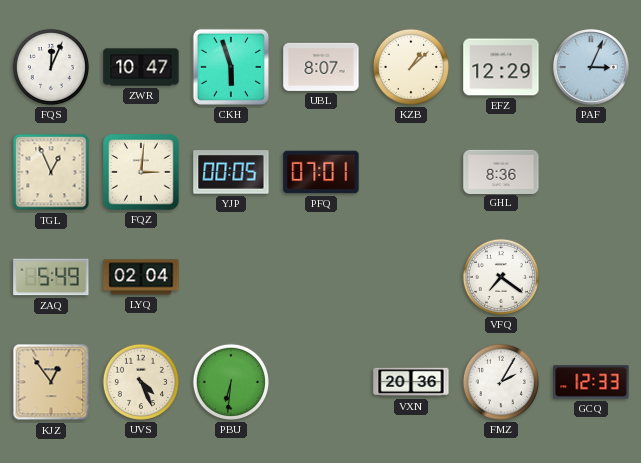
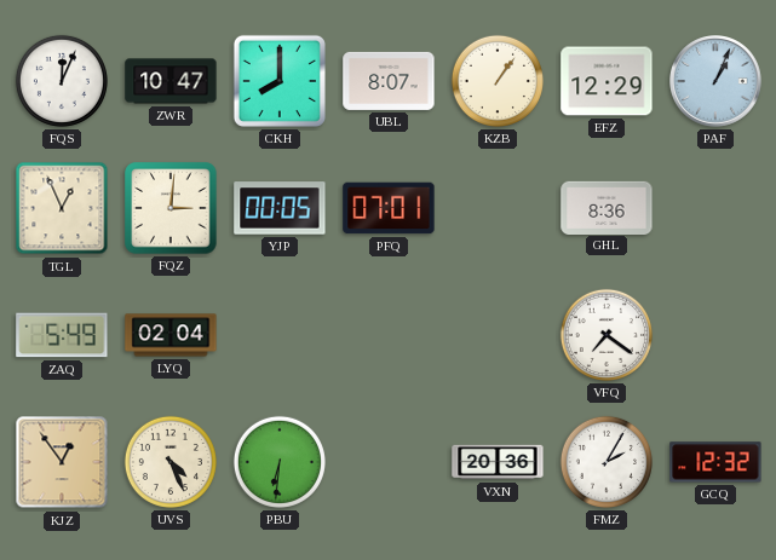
CKH: 5:57 -> 8:00 (280, 81)
KZB: 1:08 -> 1:06 (498, 81)
PAF: 3:04 -> 1:04 (717, 82)
GCQ: 12:33 -> 12:32 (715, 462)
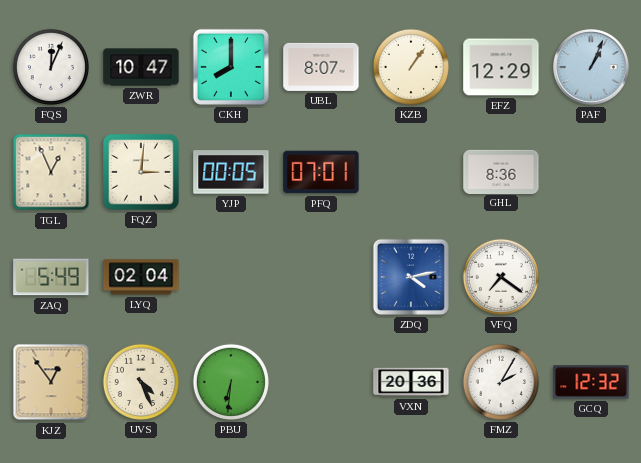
ZDQ: none -> 4:13 (411, 277)
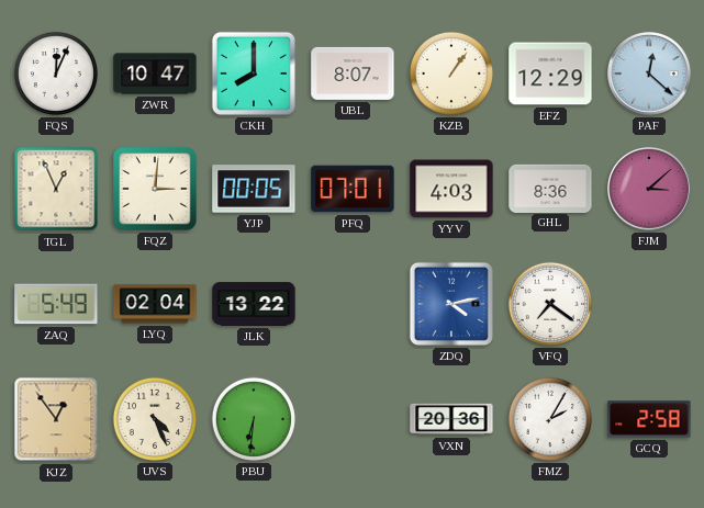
PAF: 1:04 -> 12:22 (650, 75)
YYV: none -> 4:03 (451, 189)
FJM: none -> 3:08 (650, 190)
JLK: none -> 13:22 (254, 304)
GCQ: 12:32 -> 2:58 (649, 419)
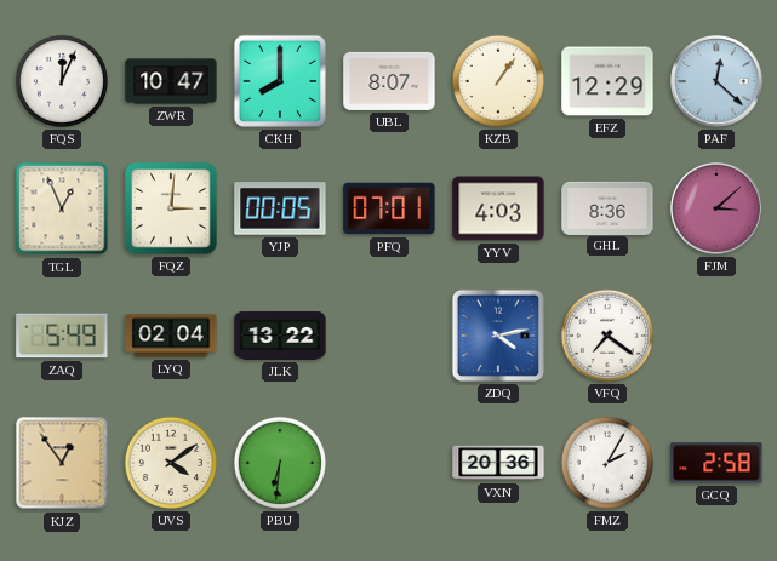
UVS: 4:26 -> 4:09 (171, 463)
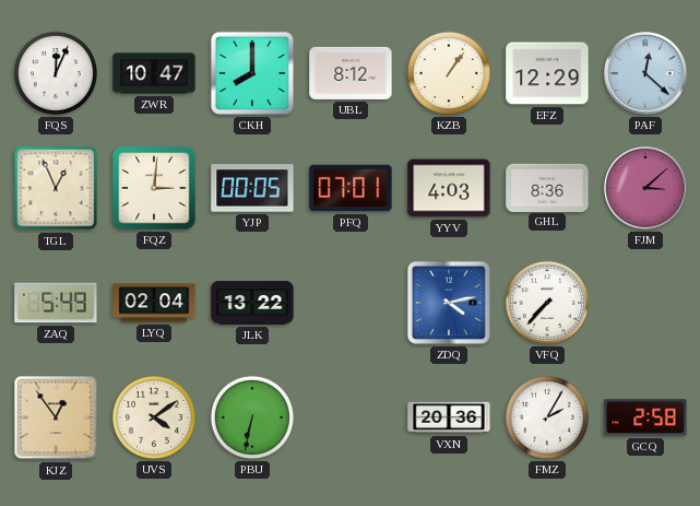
UBL: 8:07 -> 8:12 (351, 73)
VFQ: 7:21 -> 7:37 (547, 303)
PBU: 6:31 -> 6:32 (252, 417)
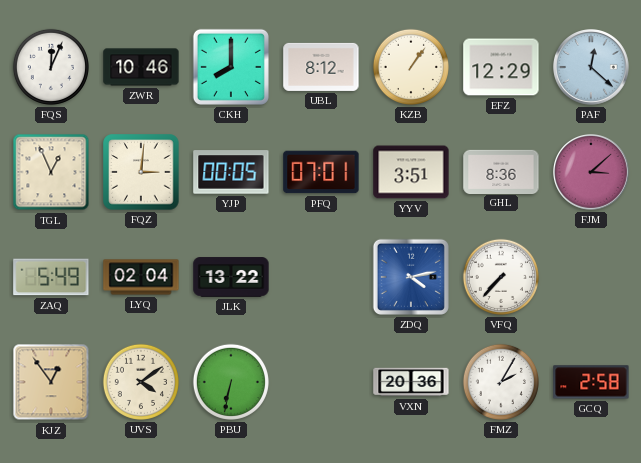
ZWR: 10:47 -> 10:46 (141, 67)
YYV: 4:03 -> 3:51 (411, 172)
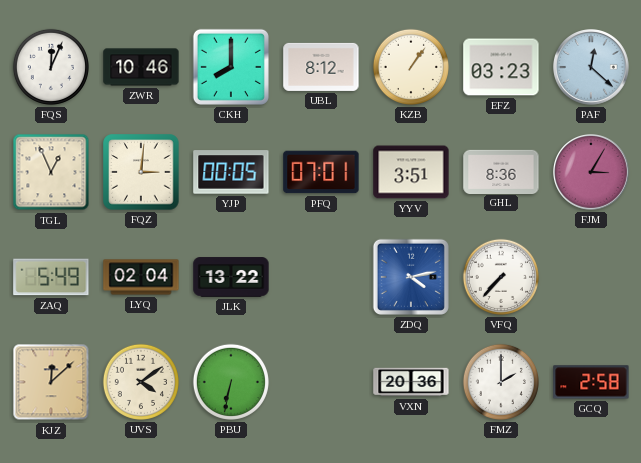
EFZ: 12:29 -> 03:23 (501, 67)
FJM: 3:08 -> 3:05 (592, 173)
KJZ: 12:54 -> 12:08 (51, 382)
FMZ: 2:05 -> 2:00 (501, 382)
